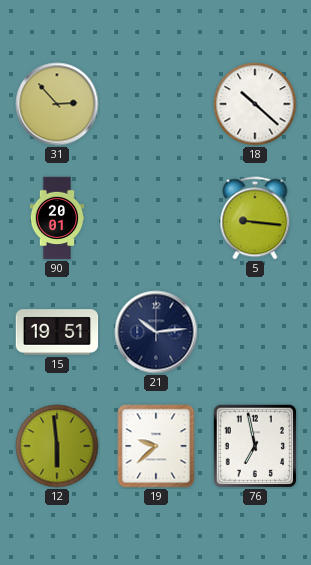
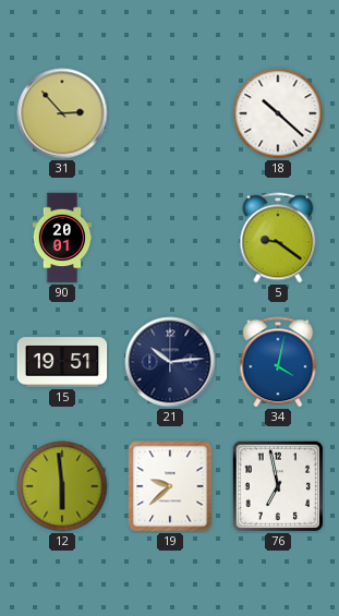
5: 9:16 -> 9:21 (278, 238)
34: none -> 4:02 (278, 362)
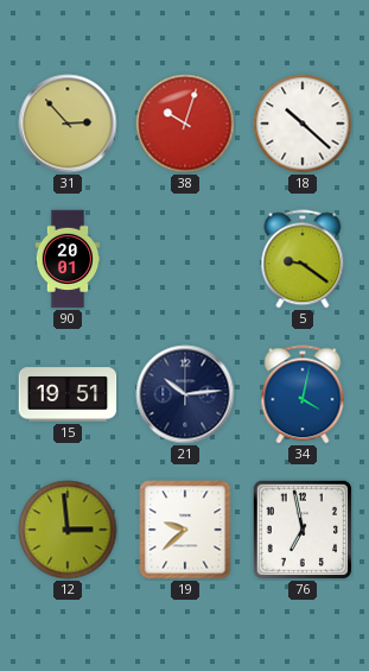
38: none -> 10:03 (185, 124)
12: 5:59 -> 2:59 (68, 530)
